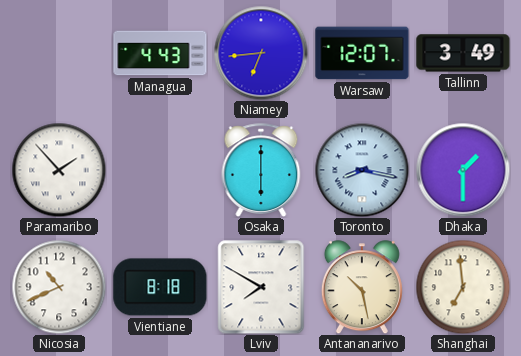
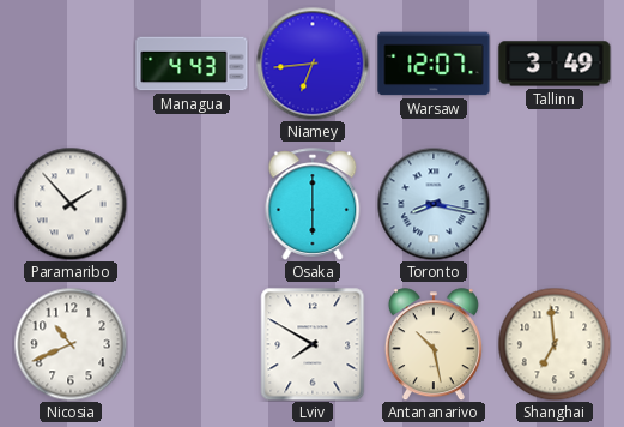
Dhaka: 1:30 -> none (463, 170)
Vientiane: 8:18 -> none (160, 287)
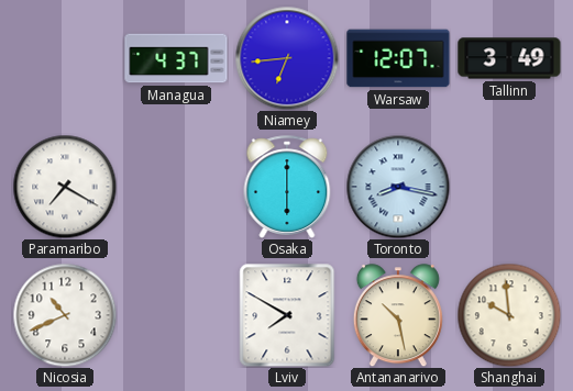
Managua: 4:43 -> 4:37 (176, 58)
Paramaribo: 1:53 -> 7:20 (65, 187)
Shanghai: 6:59 -> 9:59 (509, 315)
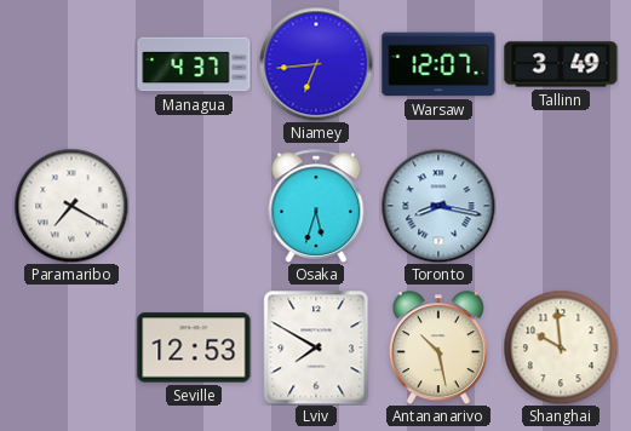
Osaka: 6:00 -> 5:33 (316, 206)
Nicosia: 10:41 -> none (65, 315)
Seville: none -> 12:53 (194, 347)
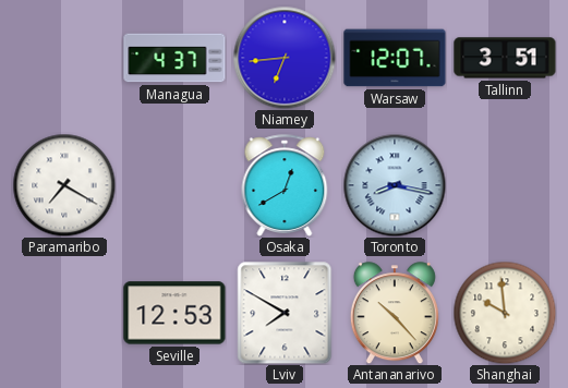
Tallinn: 3:49 -> 3:51 (505, 58)
Osaka: 5:33 -> 12:40 (285, 185)
Antananarivo: 10:28 -> 10:23 (395, 313)
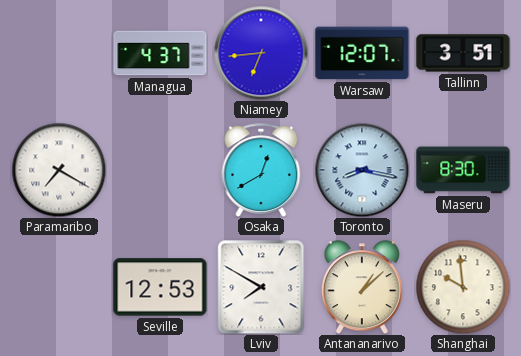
Maseru: none -> 8:30 (463, 170)
Antananarivo: 10:23 -> 1:08 (362, 287)
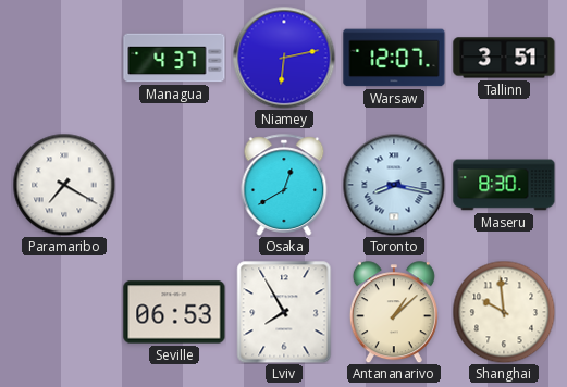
Niamey: 6:44 -> 6:13 (284, 58)
Seville: 12:53 -> 06:53 (174, 312)
Lviv: 7:50 -> 7:55 (284, 312)
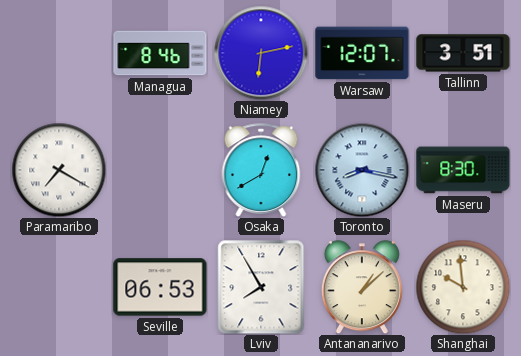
Managua: 4:37 -> 8:46 (160, 53)
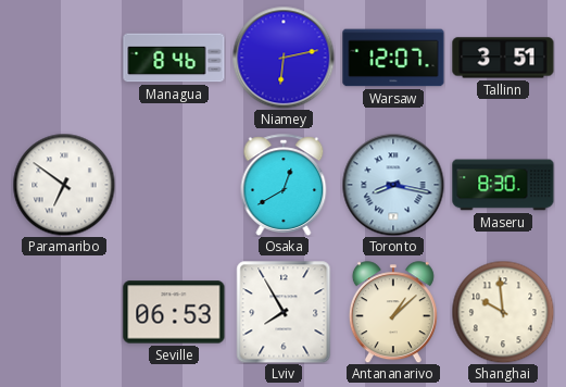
Paramaribo: 7:20 -> 6:51 (64, 185)
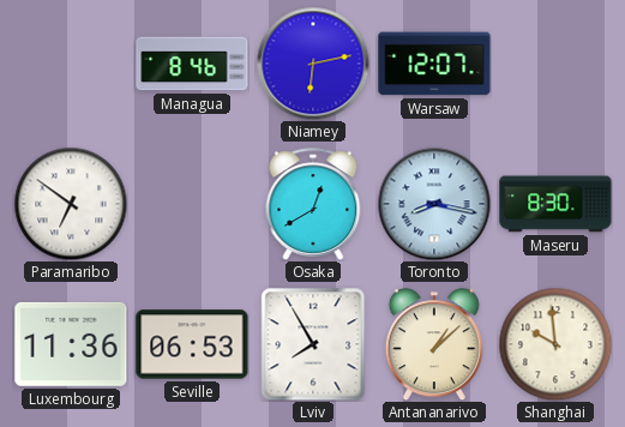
Tallinn: 3:51 -> none (503, 58)
Luxembourg: none -> 11:36 (71, 344)
